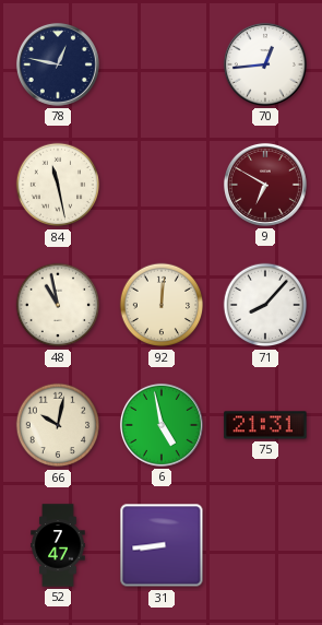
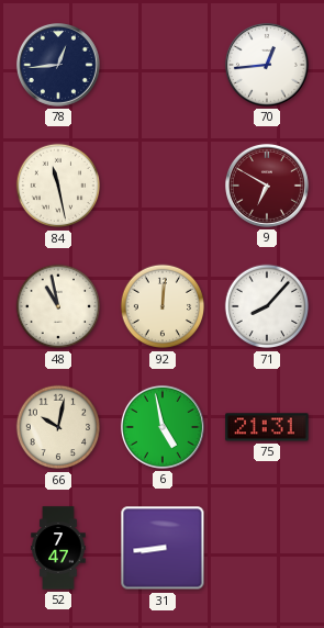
78: 12:47 -> 12:44 (58, 65)
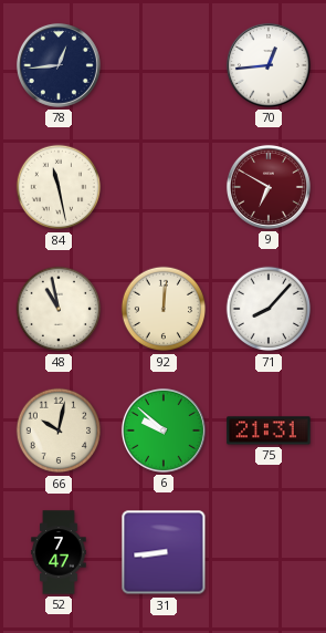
6: 4:58 -> 9:52 (164, 430)
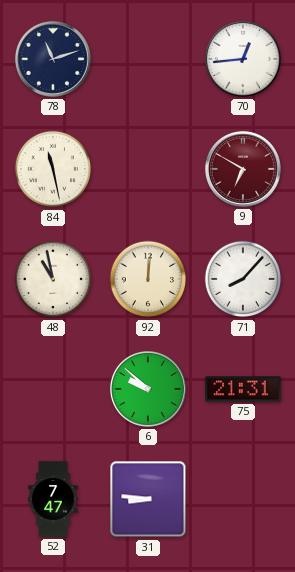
78: 12:44 -> 11:12 (53, 59)
66: 10:02 -> none (59, 430)
31: 8:44 -> 8:46 (148, 499)
